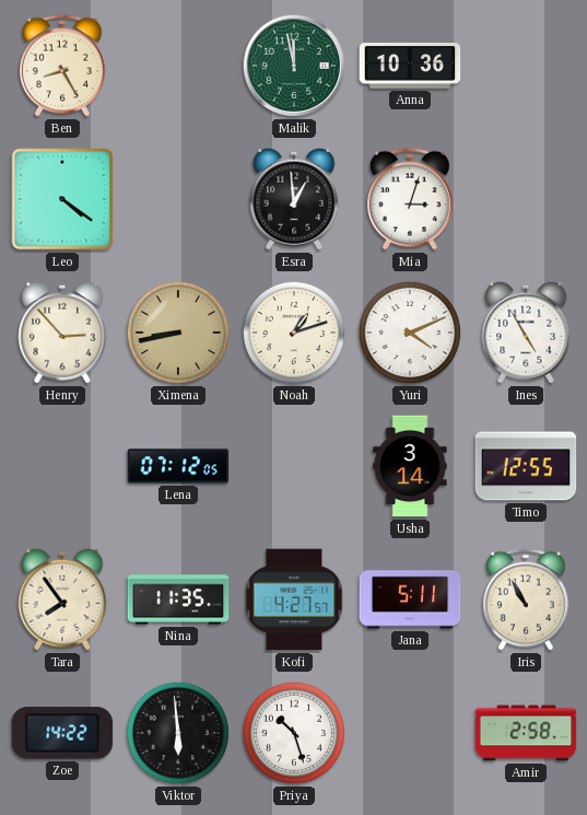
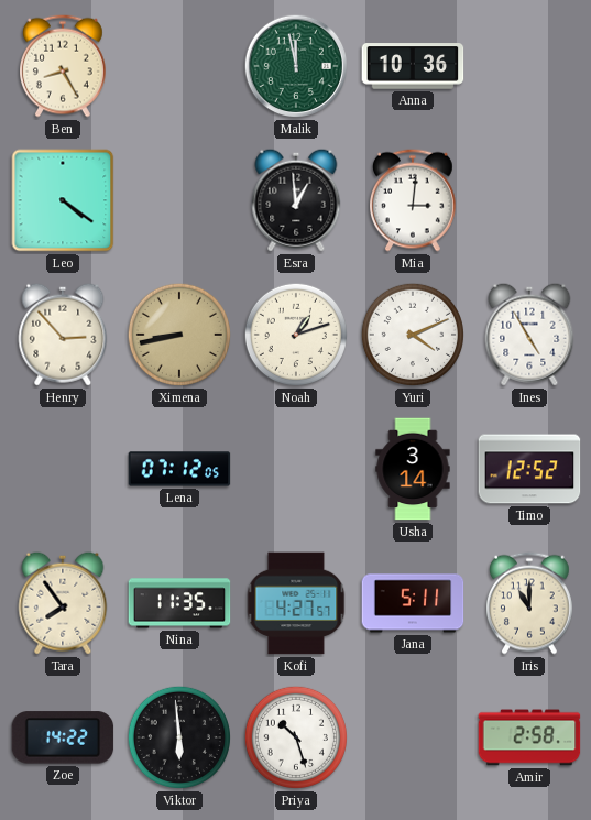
Mia: 3:03 -> 3:01 (414, 200)
Timo: 12:55 -> 12:52 (529, 469)
Iris: 10:55 -> 11:00 (530, 603)
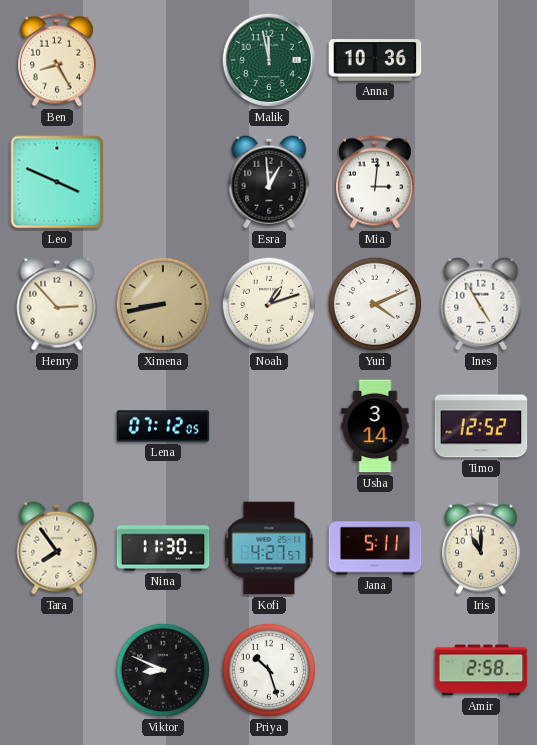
Leo: 4:21 -> 3:49 (57, 182)
Nina: 11:35 -> 11:30 (163, 548)
Zoe: 14:22 -> none (63, 737)
Viktor: 5:59 -> 8:49 (163, 670)
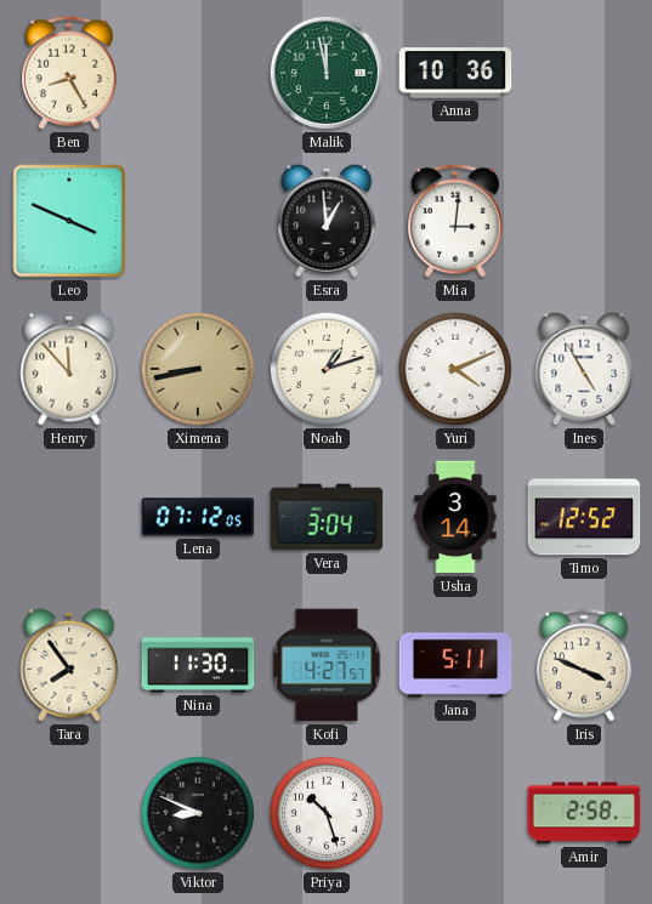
Henry: 2:53 -> 11:53 (69, 369)
Vera: none -> 3:04 (327, 517)
Iris: 11:00 -> 3:49 (585, 665)
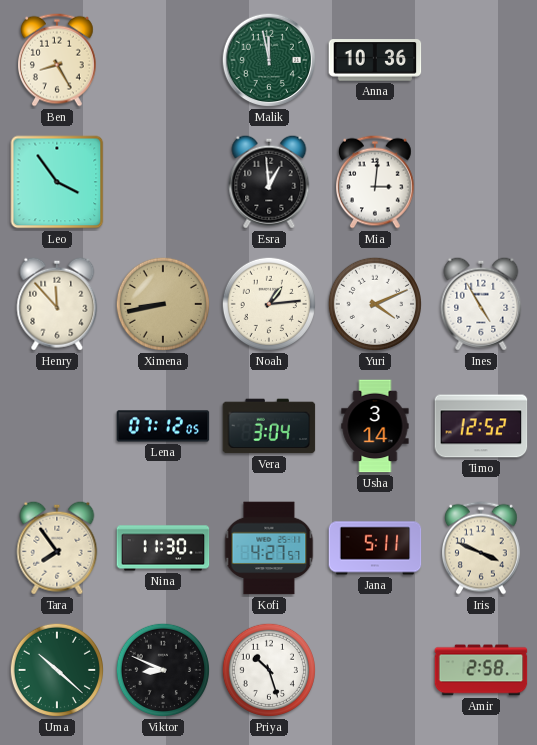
Leo: 3:49 -> 3:54 (57, 182)
Noah: 1:12 -> 1:14 (269, 304)
Uma: none -> 10:22 (57, 670)
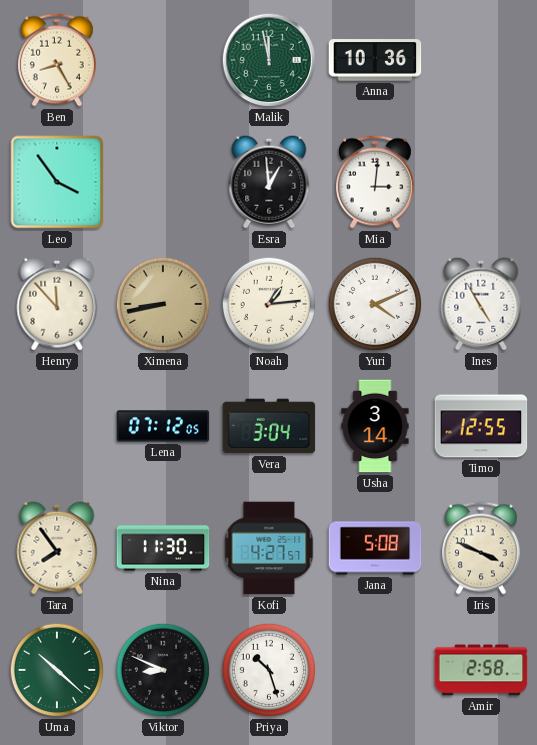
Timo: 12:52 -> 12:55 (481, 426)
Jana: 5:11 -> 5:08 (375, 548)
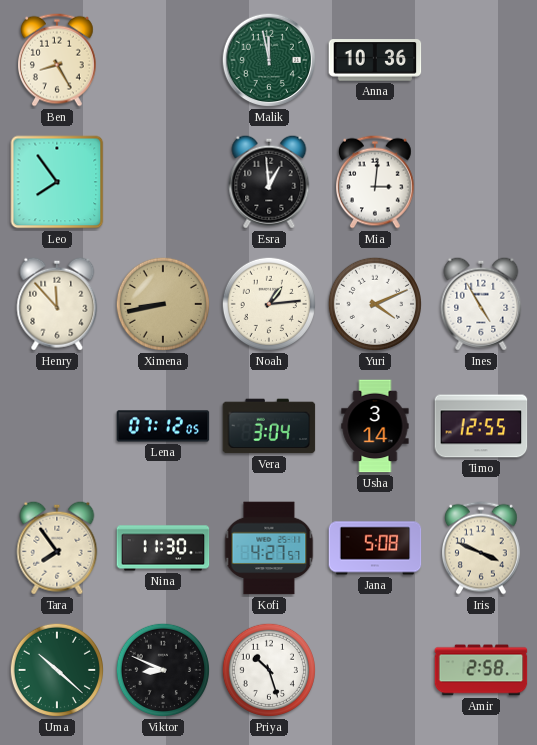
Leo: 3:54 -> 7:54 (57, 182)
